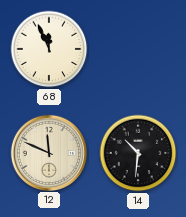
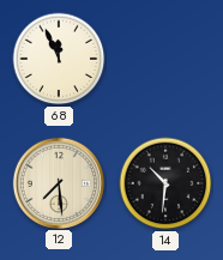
12: 11:49 -> 7:29 (58, 182)
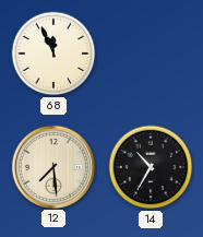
14: 10:31 -> 10:35 (151, 167)
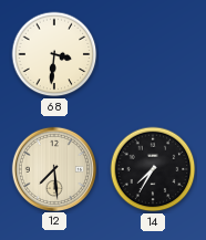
68: 11:56 -> 3:31 (54, 54)
14: 10:35 -> 7:35 (153, 169)
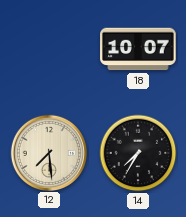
68: 3:31 -> none (54, 54)
18: none -> 10:07 (138, 49)
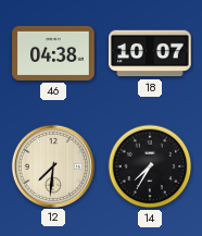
46: none -> 04:38 (53, 53)
12: 7:29 -> 7:31 (52, 165)
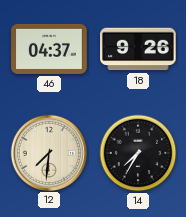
46: 04:38 -> 04:37 (49, 49)
18: 10:07 -> 9:26 (138, 49)
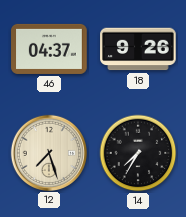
12: 7:31 -> 7:27 (48, 152)
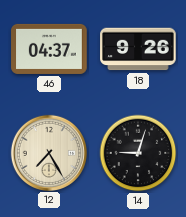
12: 7:27 -> 7:25 (48, 152)
14: 7:35 -> 9:03 (138, 153)
